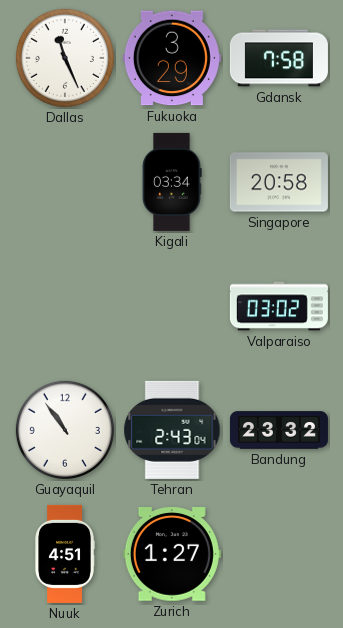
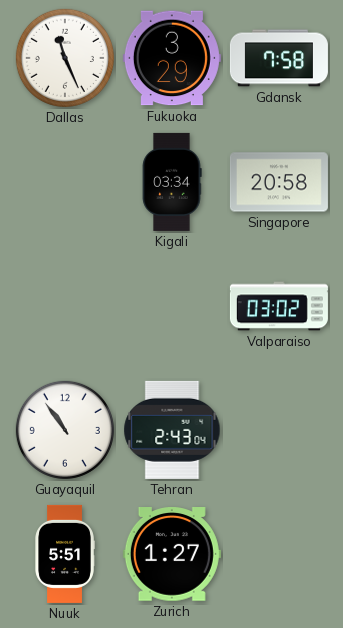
Bandung: 23:32 -> none (279, 430)
Nuuk: 4:51 -> 5:51 (65, 554)
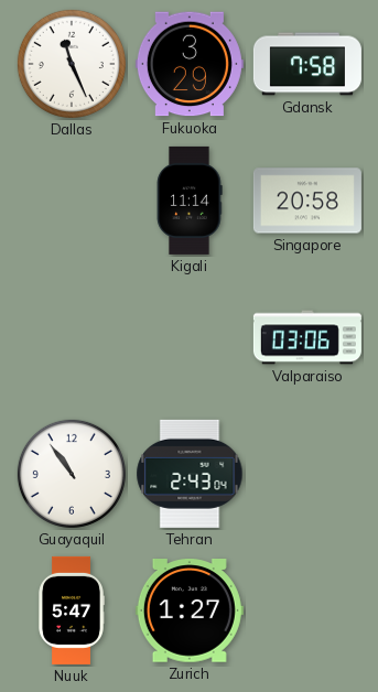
Kigali: 03:34 -> 11:14 (190, 201)
Valparaiso: 03:02 -> 03:06 (307, 337)
Nuuk: 5:51 -> 5:47 (72, 610)
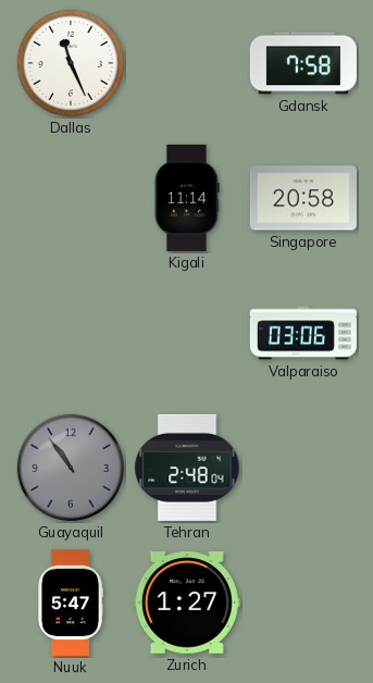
Fukuoka: 3:29 -> none (190, 64)
Guayaquil dial: white -> grey (71, 468)
Tehran: 2:43 -> 2:48 (187, 468)
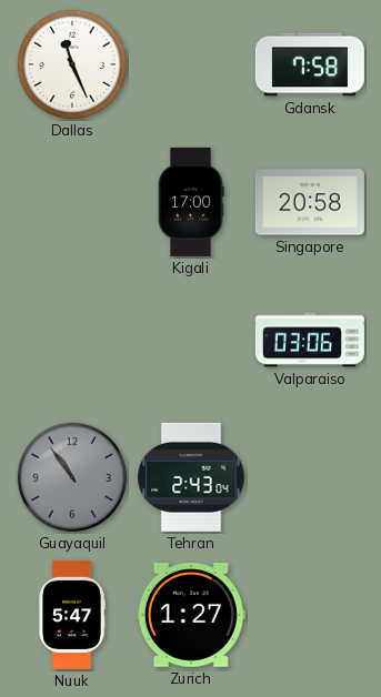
Kigali: 11:14 -> 17:00 (191, 202)
Tehran: 2:48 -> 2:43 (191, 477)
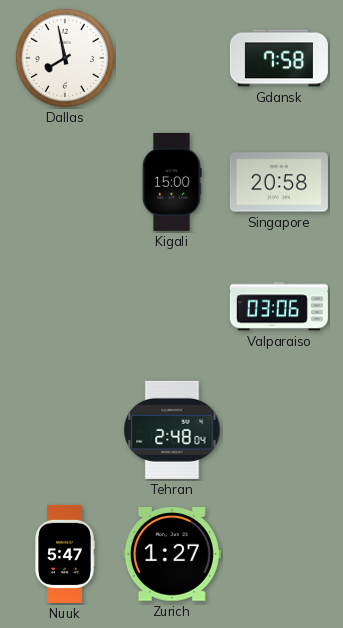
Dallas: 11:26 -> 7:58 (65, 58)
Kigali: 17:00 -> 15:00 (172, 182)
Guayaquil: 10:54 -> none (72, 477)
Tehran: 2:43 -> 2:48 (172, 430)
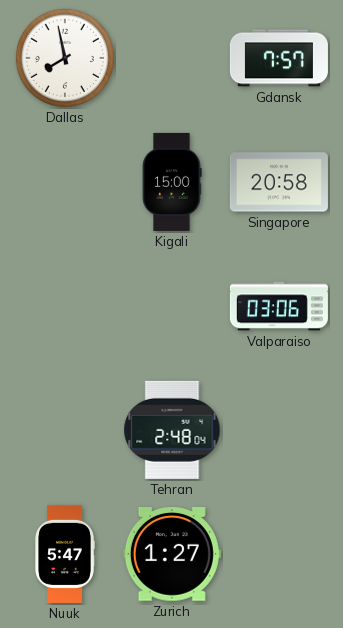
Gdansk: 7:58 -> 7:57 (279, 58)
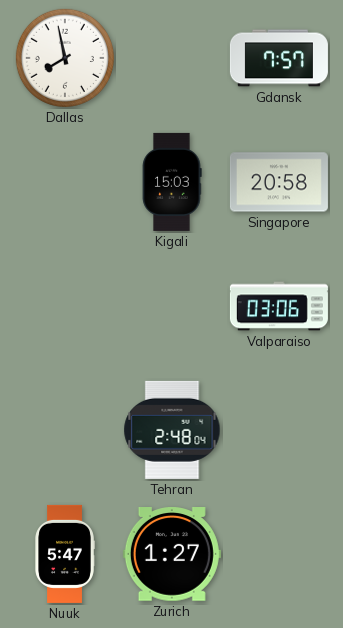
Kigali: 15:00 -> 15:03 (172, 182)
